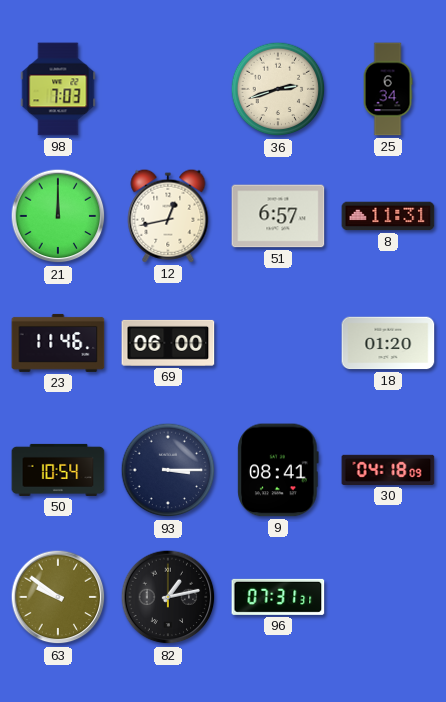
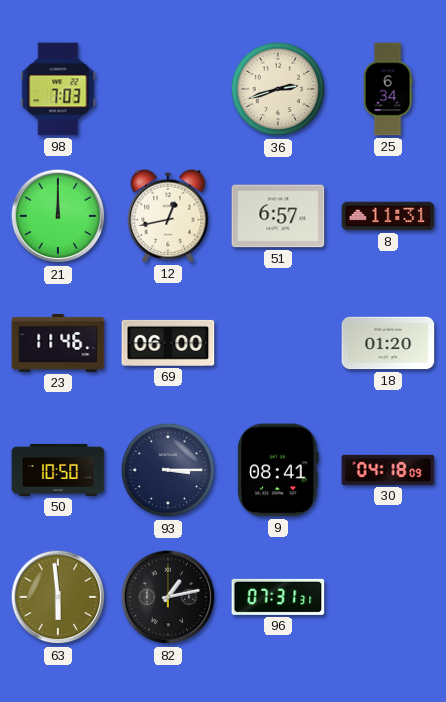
50: 10:54 -> 10:50 (58, 470)
63: 9:51 -> 5:59 (58, 597)
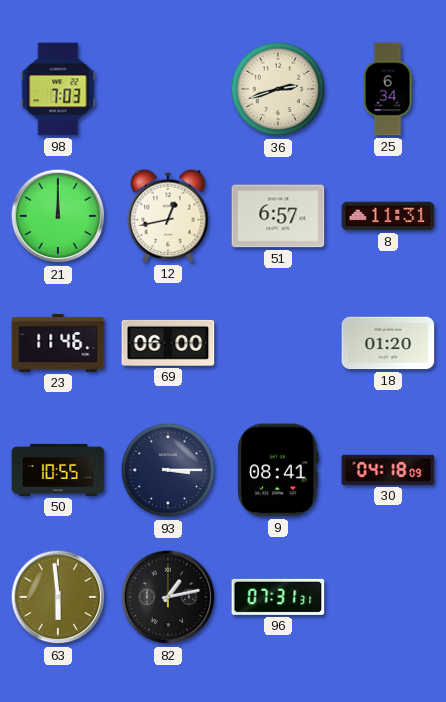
50: 10:50 -> 10:55 (58, 470)
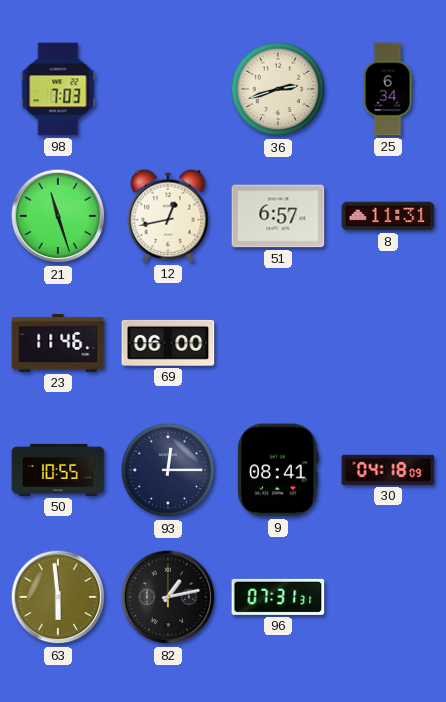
21: 12:00 -> 11:27 (58, 216)
18: 01:20 -> none (388, 343)
93: 3:15 -> 12:15 (168, 470)
